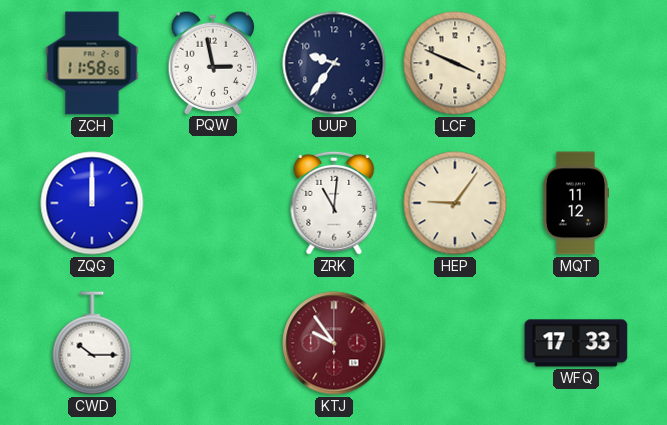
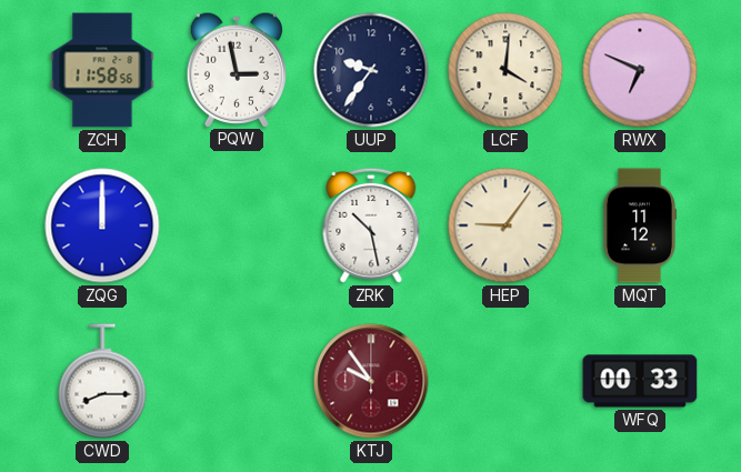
LCF: 3:49 -> 4:01 (505, 70)
RWX: none -> 6:49 (640, 70)
ZRK: 11:01 -> 10:28 (371, 225)
CWD: 10:15 -> 8:15 (102, 381)
WFQ: 17:33 -> 00:33 (640, 381)
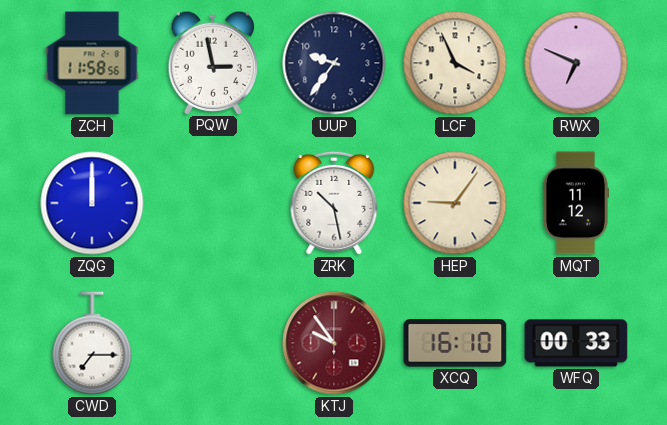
LCF: 4:01 -> 3:56 (455, 63)
CWD: 8:15 -> 7:15 (92, 343)
XCQ: none -> 16:10 (455, 343)
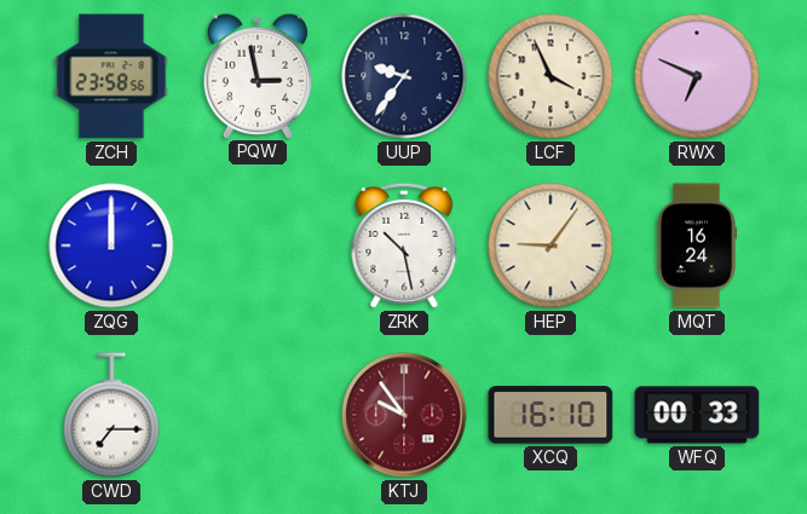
ZCH: 11:58 -> 23:58 (111, 76)
MQT: 11:12 -> 16:24 (696, 246)
